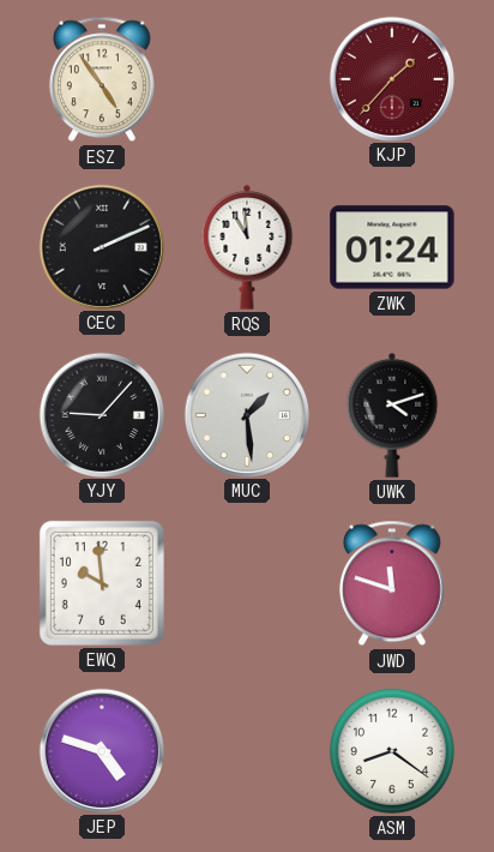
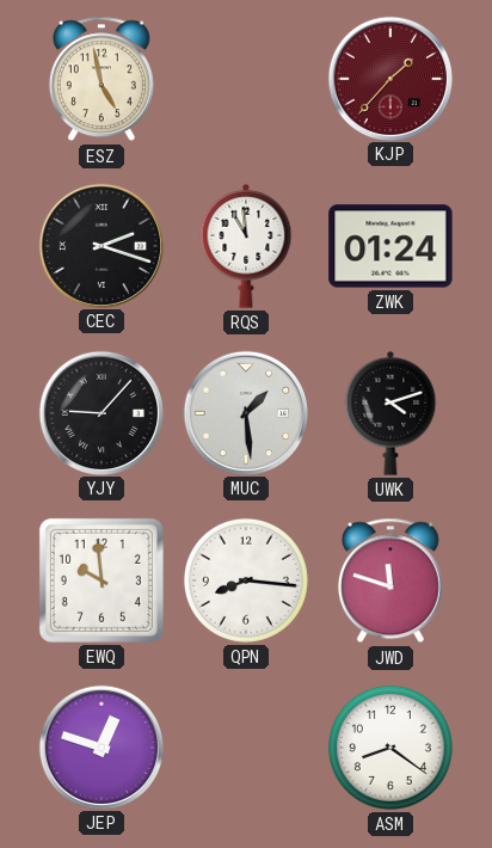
ESZ: 4:54 -> 4:58 (102, 79)
CEC: 2:11 -> 2:18 (100, 245)
QPN: none -> 8:16 (246, 580)
JEP: 4:48 -> 12:48 (100, 746)
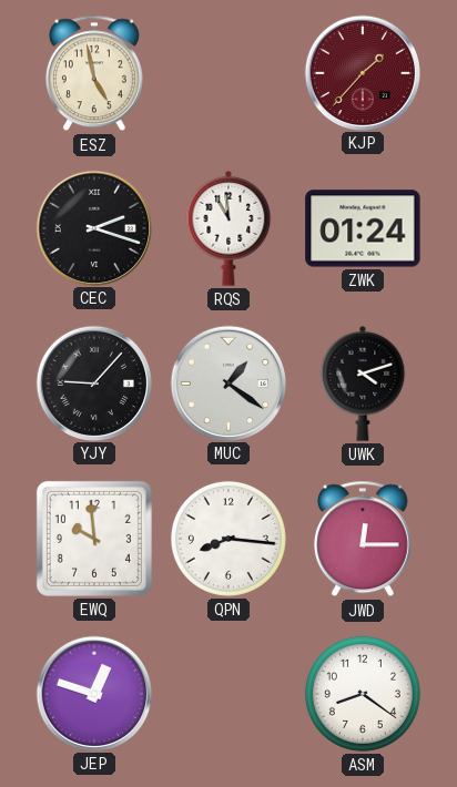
MUC: 1:29 -> 1:21 (227, 382)
JWD: 11:48 -> 12:15 (363, 539)
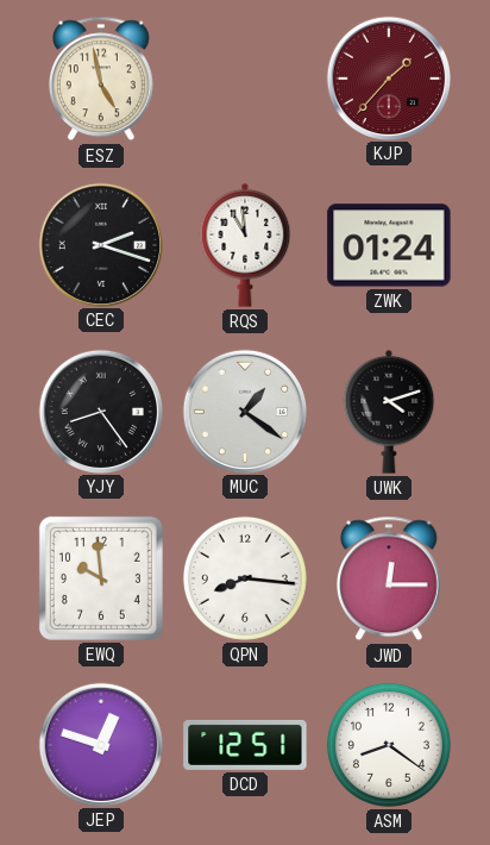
YJY: 9:07 -> 8:24 (100, 411)
DCD: none -> 12:51 (245, 745)
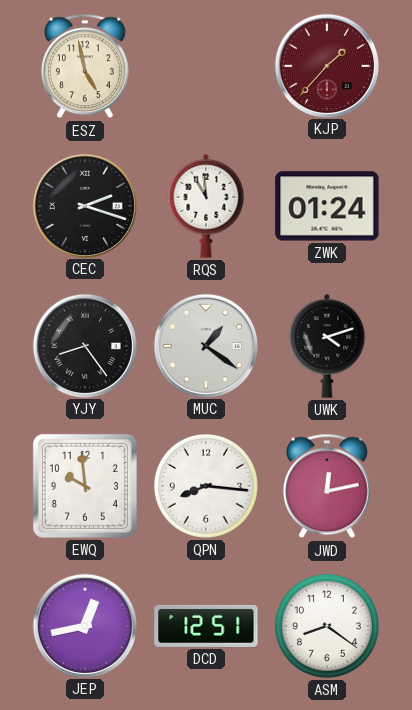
JWD: 12:15 -> 12:13 (327, 486)
JEP: 12:48 -> 12:43 (84, 625)
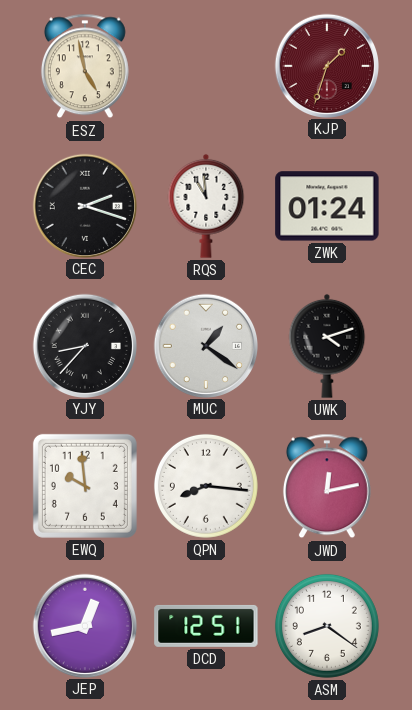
KJP: 1:37 -> 1:33 (326, 65)
YJY: 8:24 -> 8:37 (84, 345)
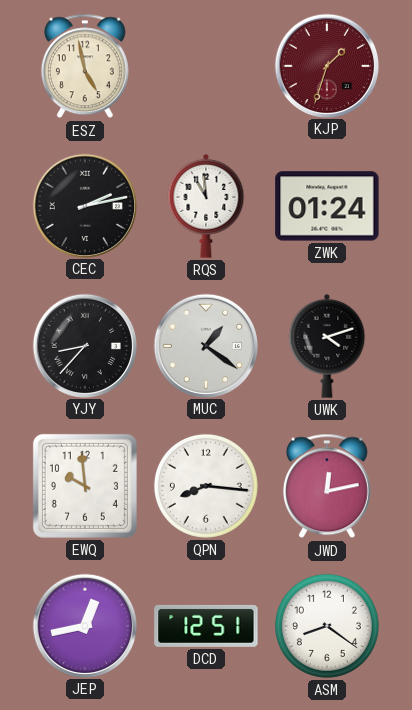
CEC: 2:18 -> 2:13 (84, 205)
